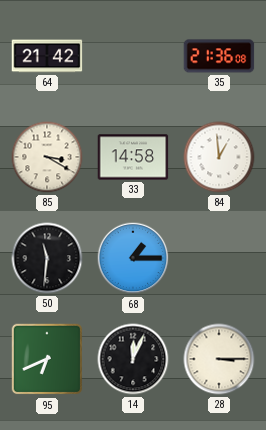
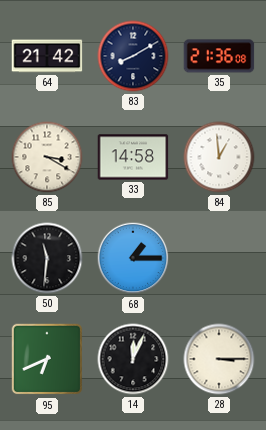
83: none -> 8:10 (133, 56)
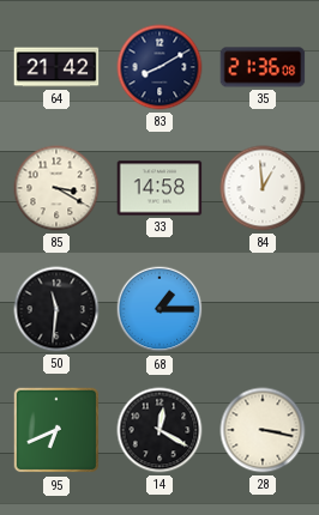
14: 12:04 -> 12:20 (159, 430)
28: 3:15 -> 3:17 (263, 430)
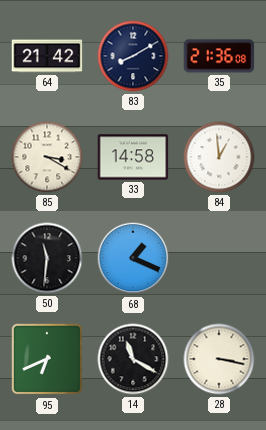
68: 1:15 -> 1:19 (133, 258)
14: 12:20 -> 11:20 (133, 359)
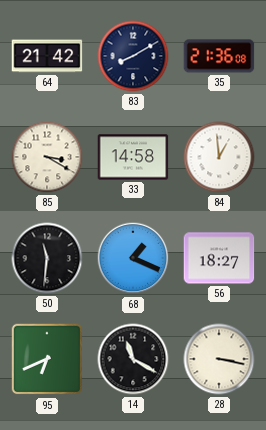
56: none -> 18:27 (219, 258)
